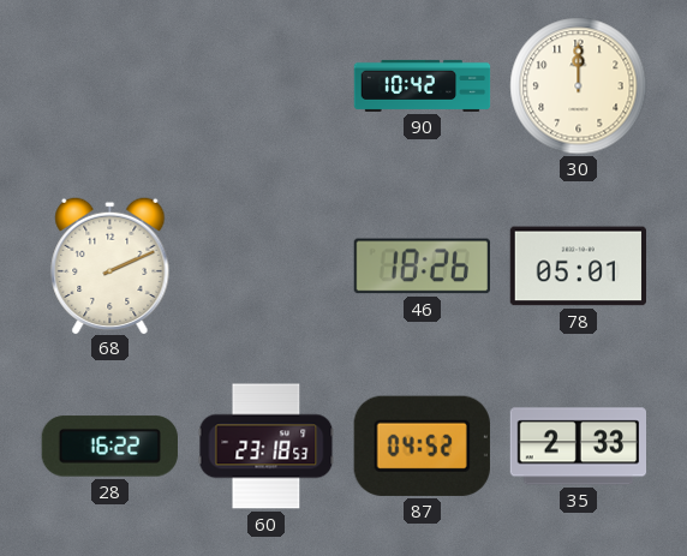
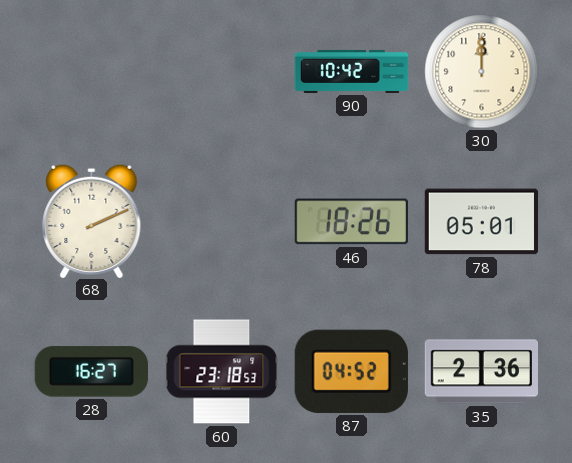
28: 16:22 -> 16:27 (91, 372)
35: 2:33 -> 2:36 (481, 372)
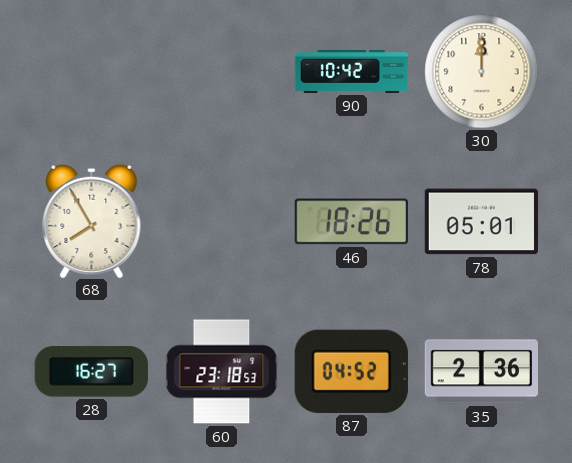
68: 2:11 -> 7:55 (92, 220)
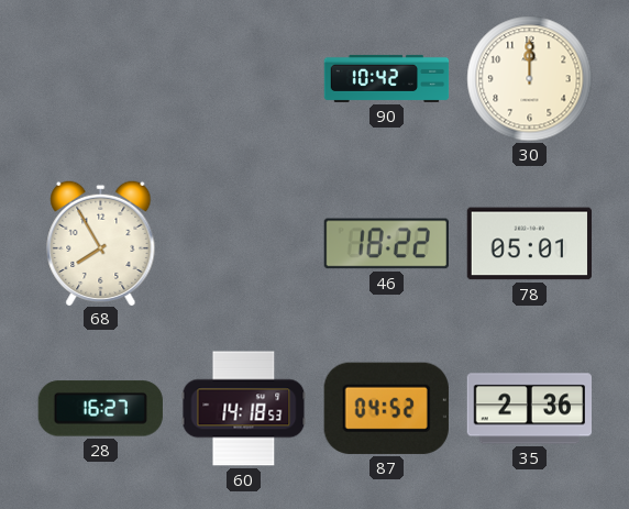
46: 18:26 -> 18:22 (386, 244)
60: 23:18 -> 14:18 (244, 409)
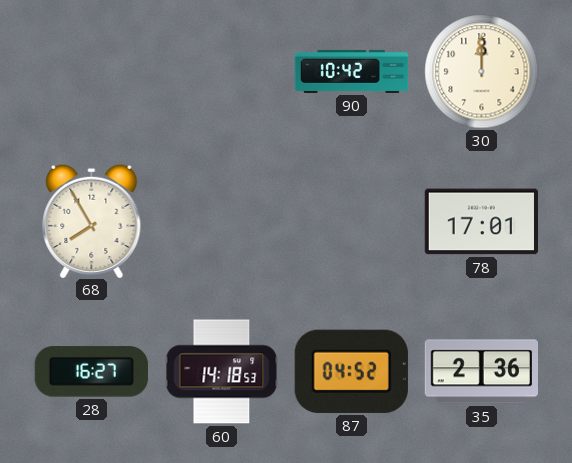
46: 18:22 -> none (386, 244)
78: 05:01 -> 17:01 (481, 222)
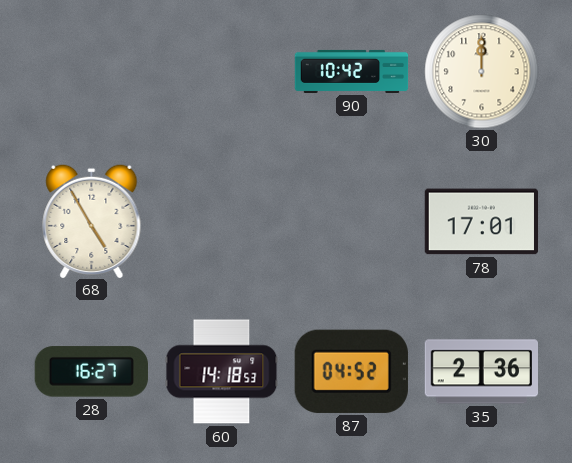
68: 7:55 -> 4:55 (92, 220)
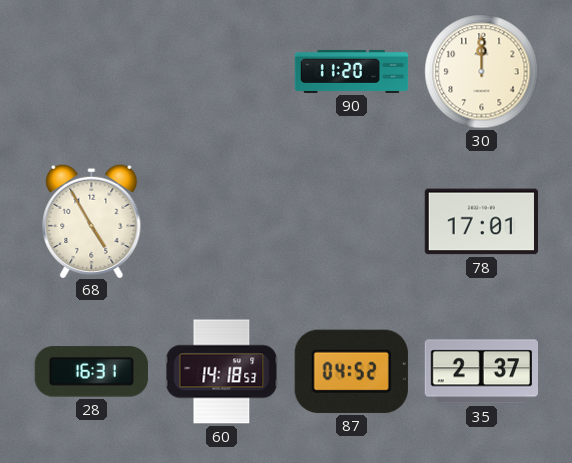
90: 10:42 -> 11:20 (352, 71)
28: 16:27 -> 16:31 (91, 372)
35: 2:36 -> 2:37 (481, 372)
